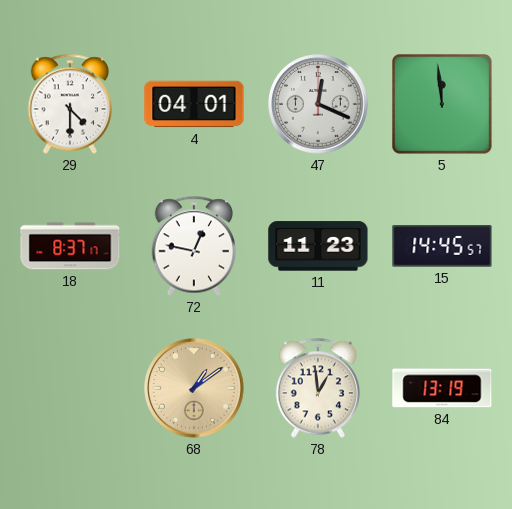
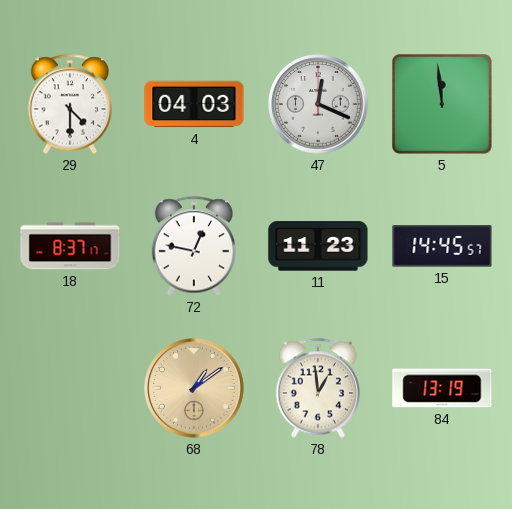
4: 04:01 -> 04:03 (194, 104)
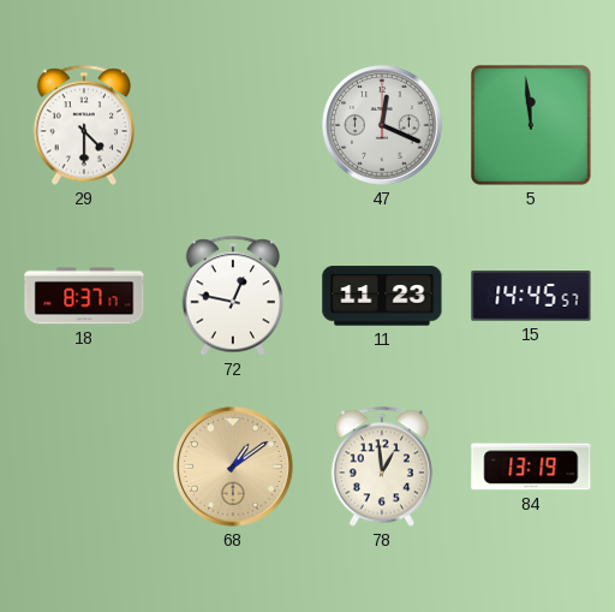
4: 04:03 -> none (194, 104)
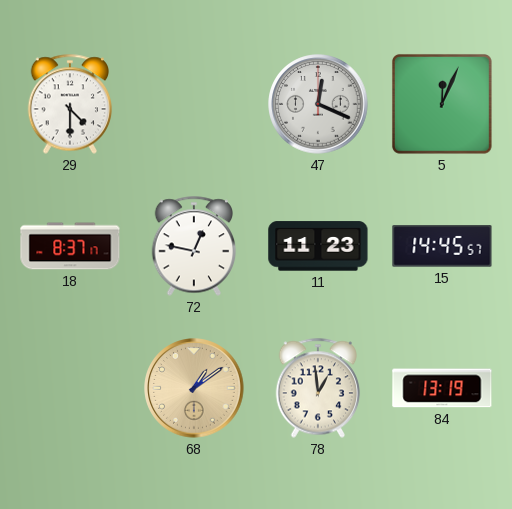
5: 11:59 -> 12:04 (442, 104)
